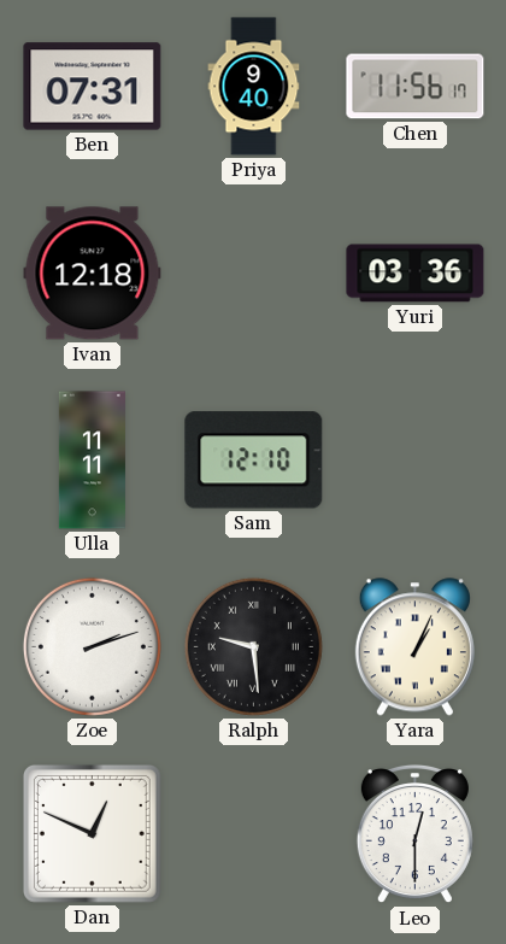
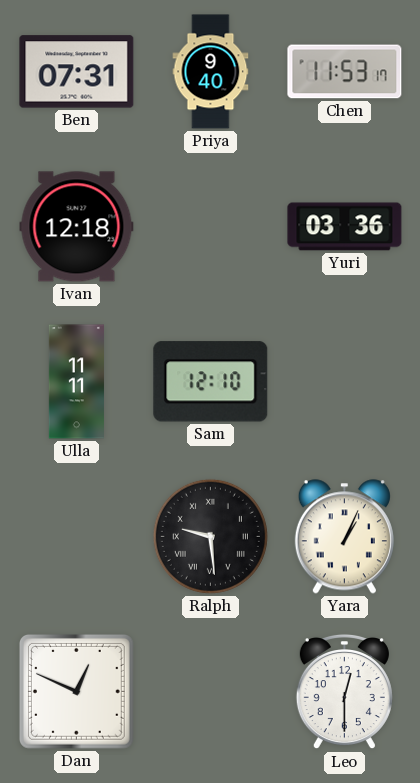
Chen: 11:56 -> 11:53 (345, 72)
Zoe: 2:12 -> none (92, 646)
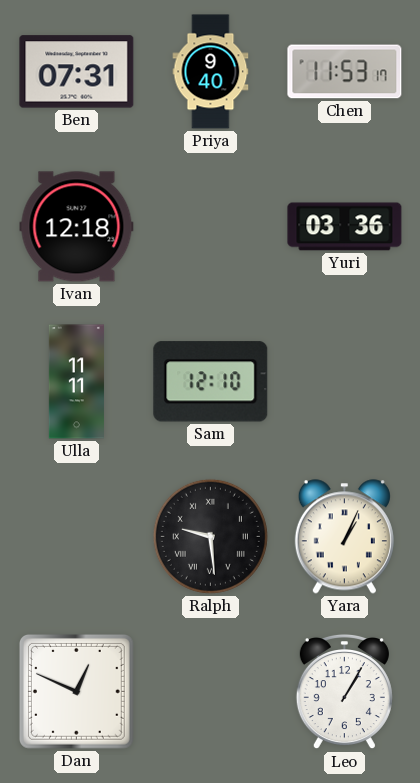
Leo: 12:30 -> 1:05 (344, 692)
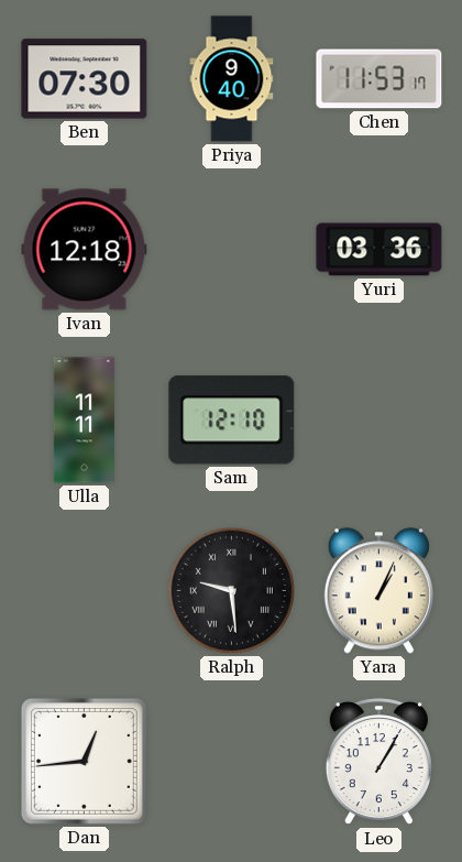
Ben: 07:31 -> 07:30 (85, 79)
Dan: 12:49 -> 12:44 (84, 761)
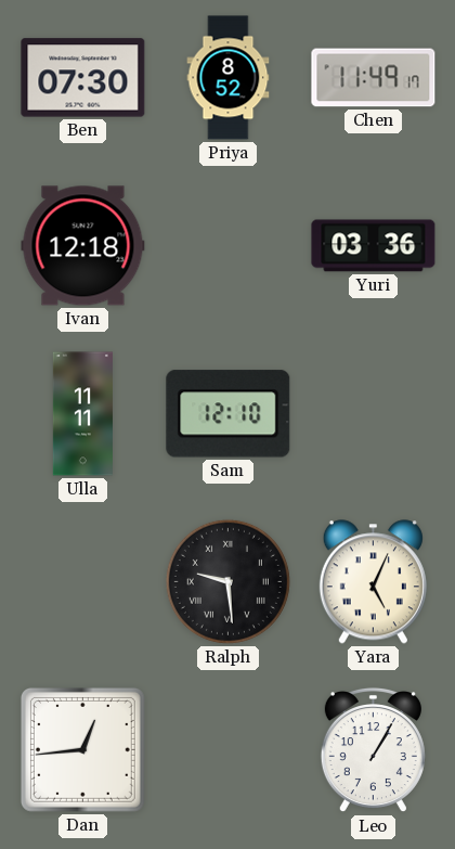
Priya: 9:40 -> 8:52 (229, 78)
Chen: 11:53 -> 11:49 (374, 78)
Yara: 1:04 -> 5:04 (373, 582)
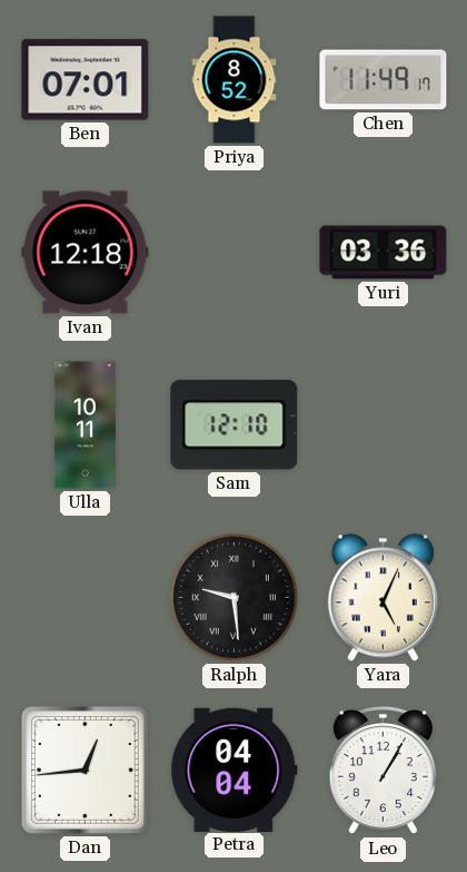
Ben: 07:30 -> 07:01 (86, 80)
Ulla: 11:11 -> 10:11 (85, 425)
Petra: none -> 04:04 (235, 770)
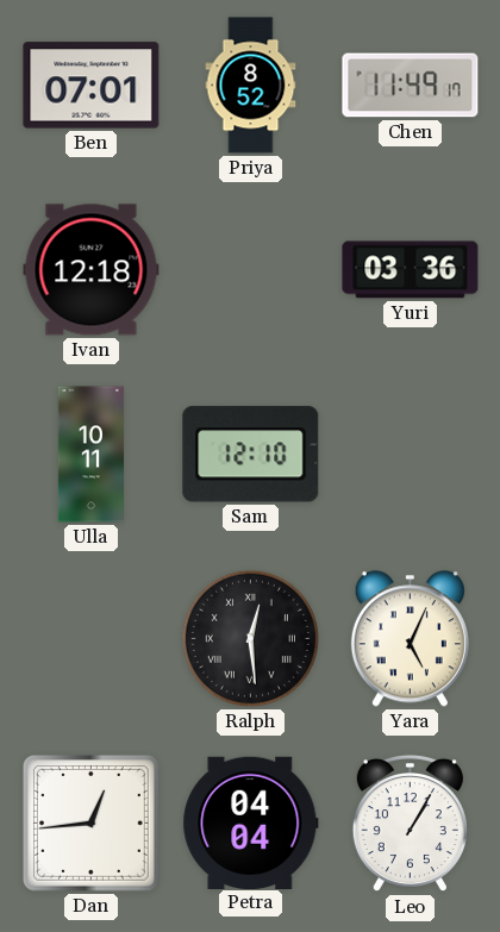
Ralph: 9:29 -> 12:29 (250, 638)
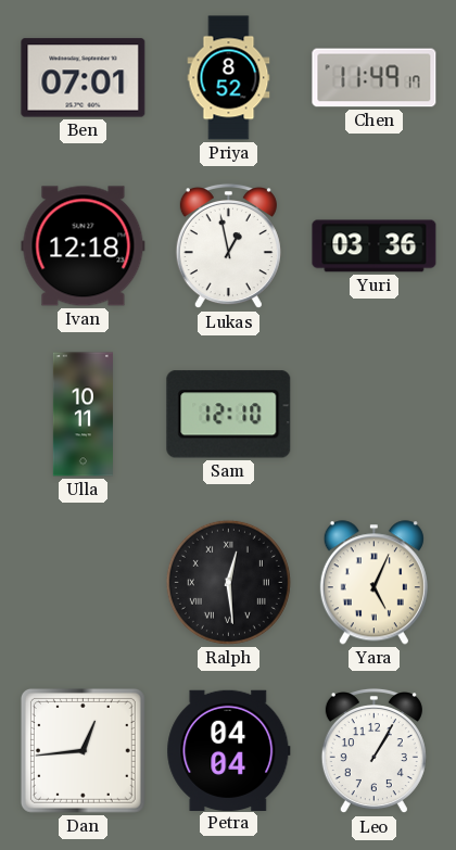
Lukas: none -> 12:58 (228, 246)
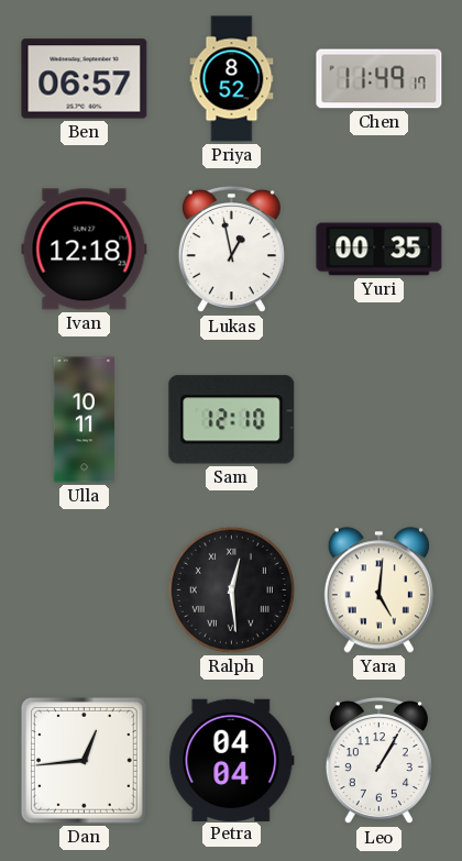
Ben: 07:01 -> 06:57 (85, 79)
Yuri: 03:36 -> 00:35 (380, 250)
Yara: 5:04 -> 5:01 (378, 590)
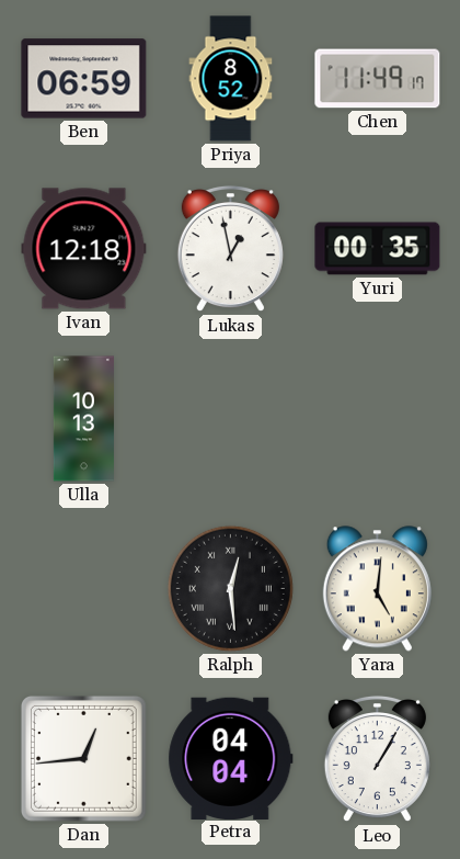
Ben: 06:57 -> 06:59 (84, 79)
Ulla: 10:11 -> 10:13 (83, 419)
Sam: 12:10 -> none (232, 420)
